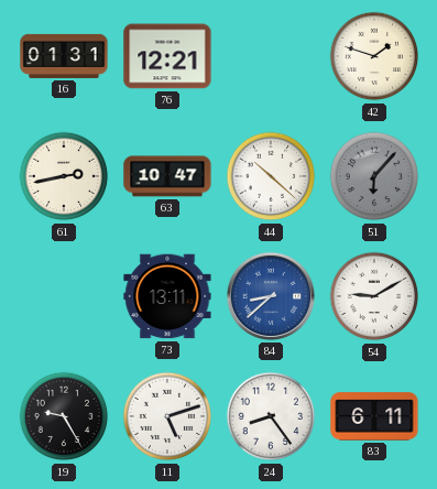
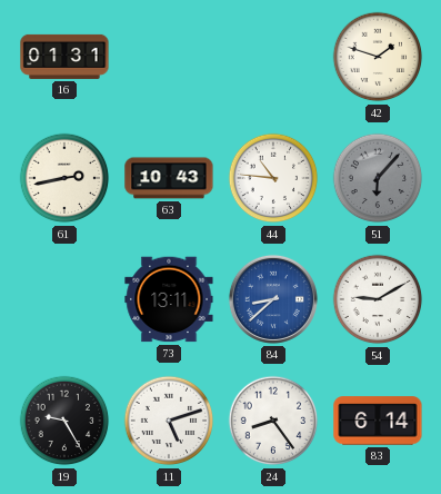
76: 12:21 -> none (167, 56)
63: 10:47 -> 10:43 (169, 178)
44: 10:22 -> 10:46 (273, 178)
83: 6:11 -> 6:14 (378, 421)
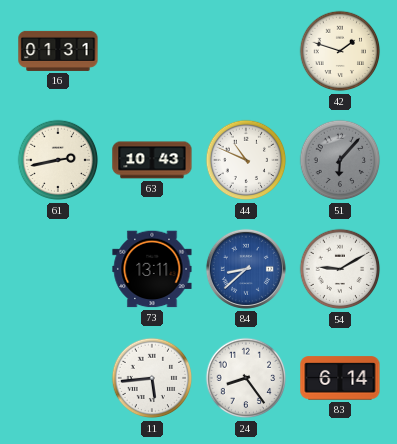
44: 10:46 -> 10:49 (246, 160)
19: 9:25 -> none (64, 421)
11: 5:12 -> 5:44 (152, 378)
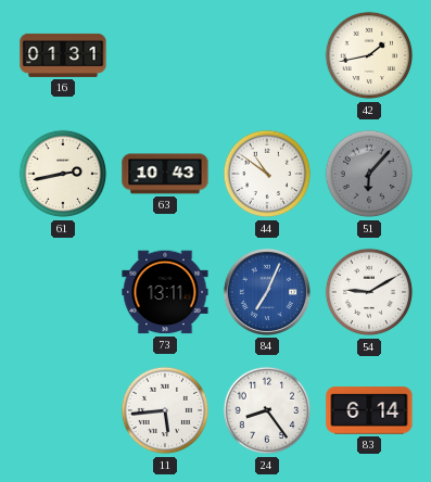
42: 1:48 -> 1:43 (369, 55)
44: 10:49 -> 10:51 (267, 174)
84: 8:38 -> 7:04 (267, 292)
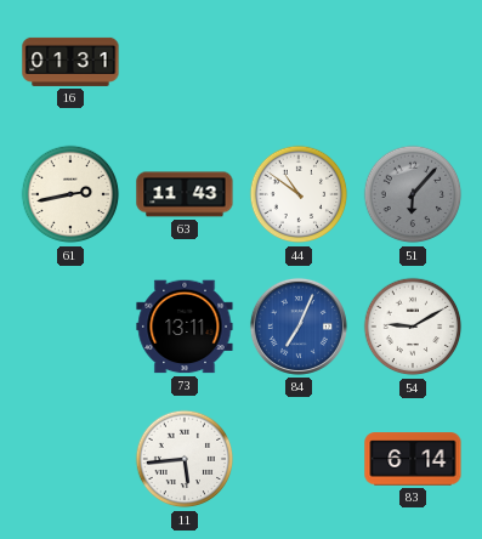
42: 1:43 -> none (369, 55)
63: 10:43 -> 11:43 (185, 194)
24: 8:24 -> none (267, 410)
